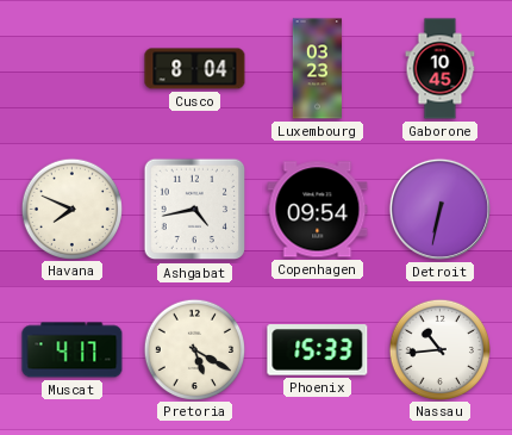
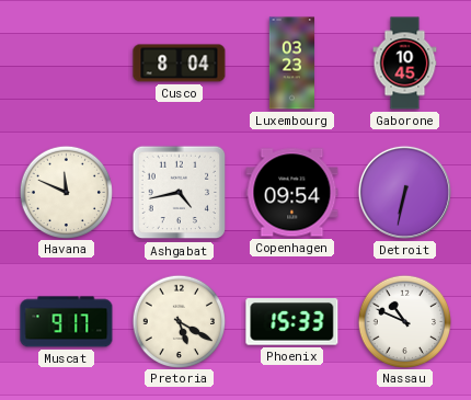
Havana: 7:49 -> 11:49 (66, 192)
Muscat: 4:17 -> 9:17 (67, 322)
Nassau: 10:44 -> 10:49 (404, 321)
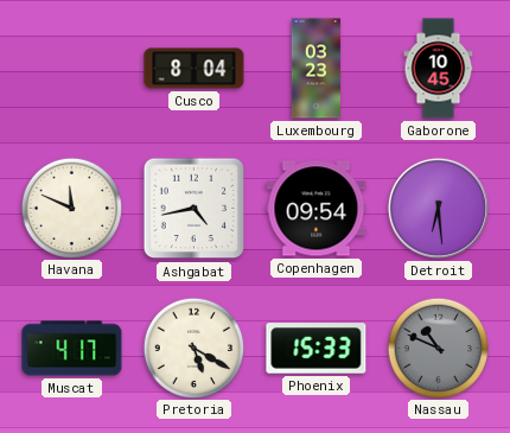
Detroit: 6:32 -> 6:29 (438, 208)
Muscat: 9:17 -> 4:17 (72, 349)
Nassau dial: white -> grey (438, 348)
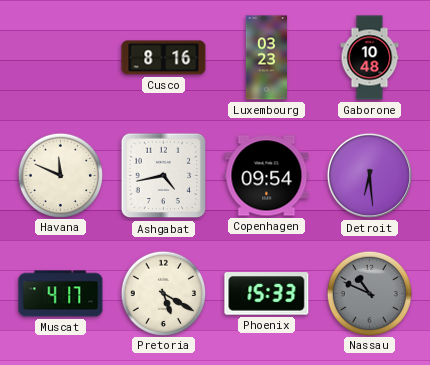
Cusco: 8:04 -> 8:16 (164, 58)
Gaborone: 10:45 -> 10:48 (370, 58)
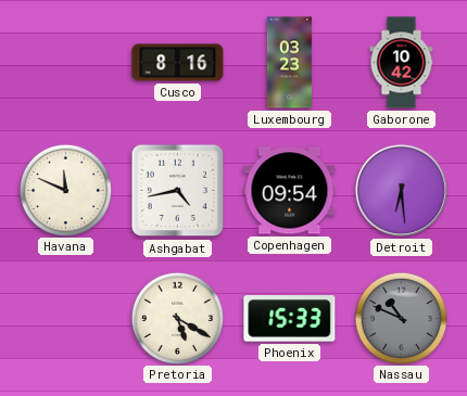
Gaborone: 10:48 -> 10:42 (402, 63)
Muscat: 4:17 -> none (61, 294)
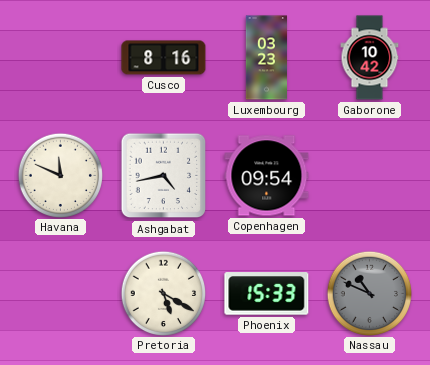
Detroit: 6:29 -> none (401, 190)
